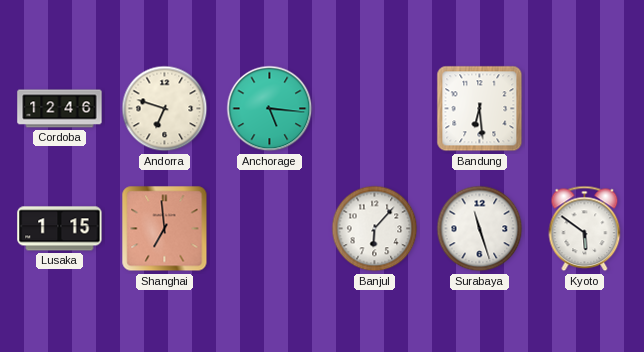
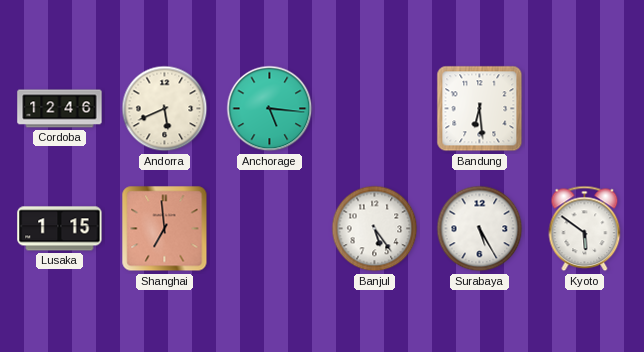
Andorra: 6:48 -> 5:41 (165, 109)
Banjul: 6:07 -> 5:24 (375, 229)
Surabaya: 11:27 -> 5:25 (480, 229)
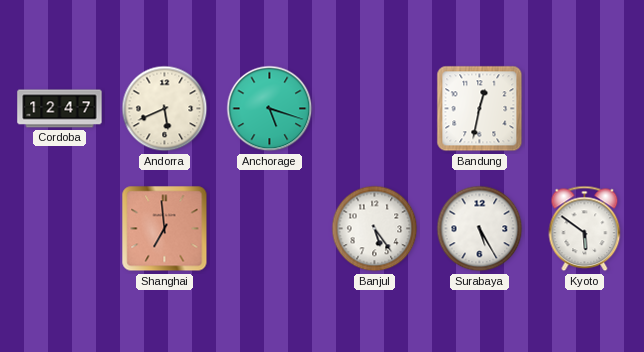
Cordoba: 12:46 -> 12:47 (60, 109)
Anchorage: 5:16 -> 5:18 (270, 109)
Bandung: 6:29 -> 12:32 (480, 109)
Lusaka: 1:15 -> none (60, 229)
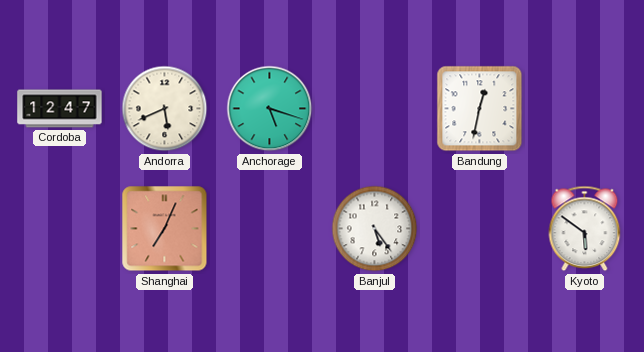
Shanghai: 6:59 -> 7:04 (165, 229)
Surabaya: 5:25 -> none (480, 229)
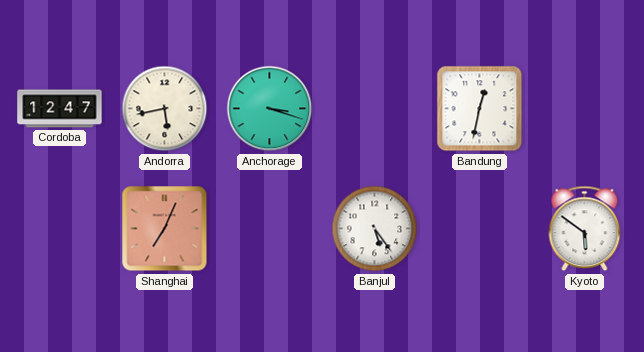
Andorra: 5:41 -> 5:43 (165, 109)
Anchorage: 5:18 -> 3:18 (270, 109)
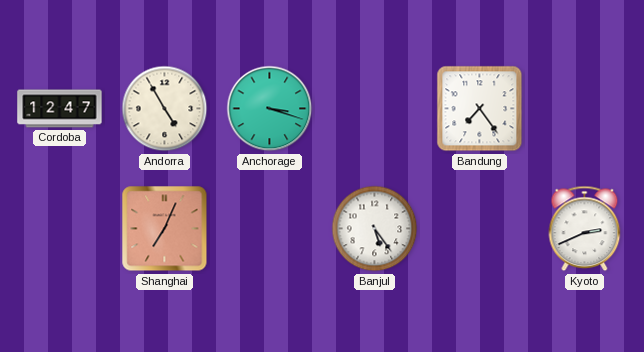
Andorra: 5:43 -> 4:55 (165, 109)
Bandung: 12:32 -> 7:24 (480, 109)
Kyoto: 5:51 -> 2:41 (585, 229)
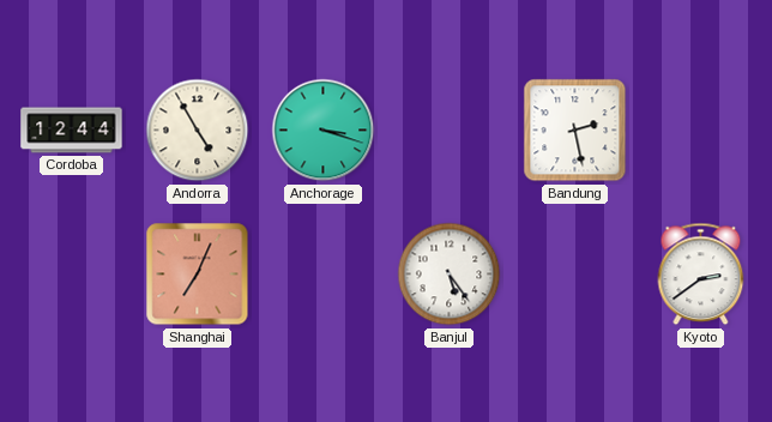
Cordoba: 12:47 -> 12:44 (72, 131)
Bandung: 7:24 -> 2:28 (575, 131)
Kyoto: 2:41 -> 2:39 (701, 275)
